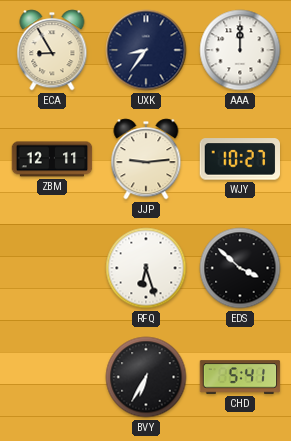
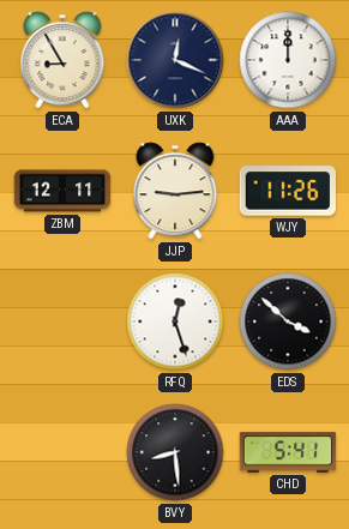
UXK: 8:36 -> 12:19 (175, 60)
WJY: 10:27 -> 11:26 (288, 191)
RFQ: 6:27 -> 12:27 (175, 321)
BVY: 6:35 -> 8:29 (175, 452)
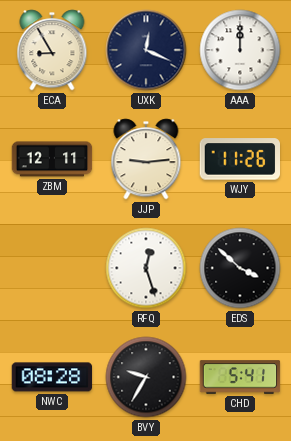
NWC: none -> 08:28 (52, 377)
BVY: 8:29 -> 9:35 (146, 377)
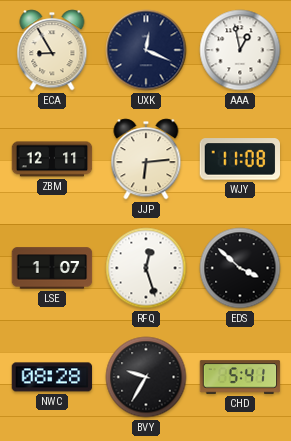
AAA: 12:00 -> 12:58 (240, 50)
JJP: 9:14 -> 6:14 (146, 159)
WJY: 11:26 -> 11:08 (240, 159)
LSE: none -> 1:07 (52, 268)
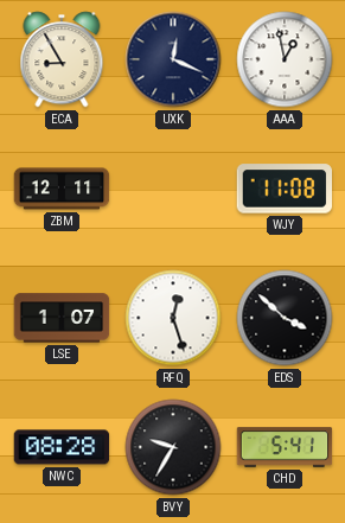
JJP: 6:14 -> none (146, 159)
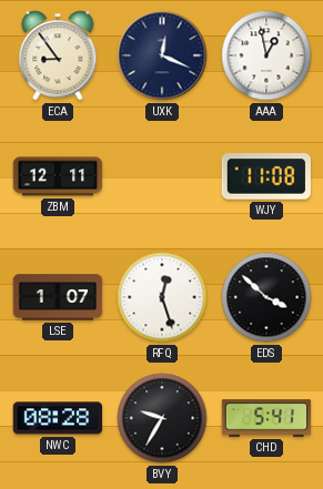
ECA: 8:55 -> 8:54 (58, 55)
